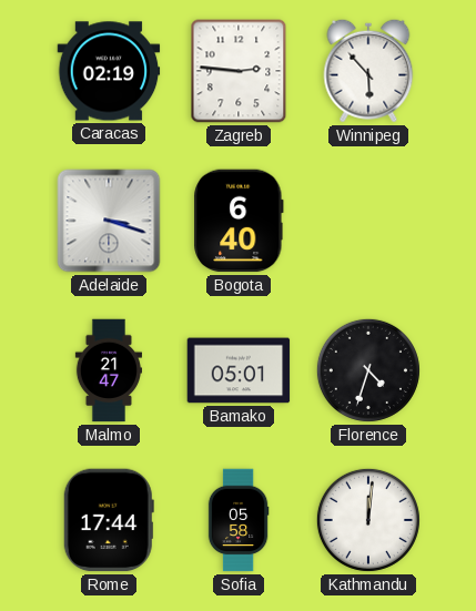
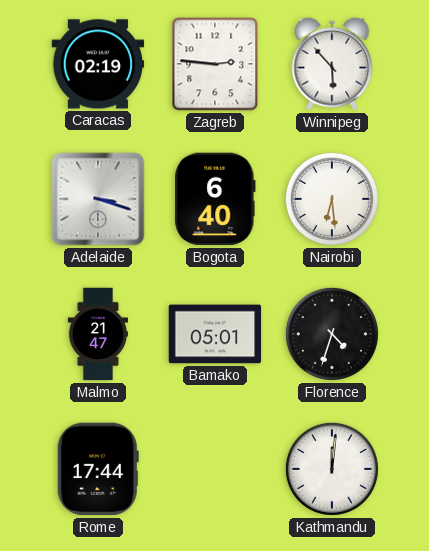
Nairobi: none -> 6:29 (332, 199)
Sofia: 05:58 -> none (239, 520)
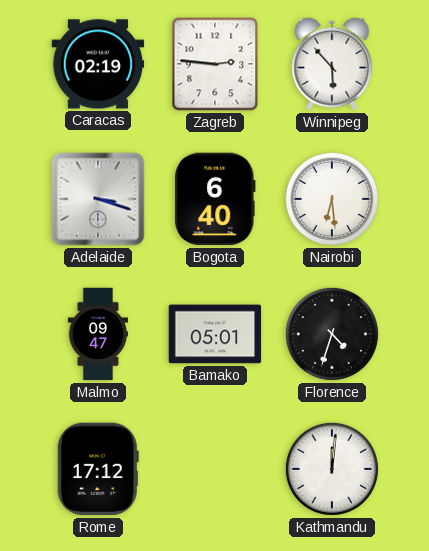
Malmo: 21:47 -> 09:47 (97, 334)
Rome: 17:44 -> 17:12 (98, 469)
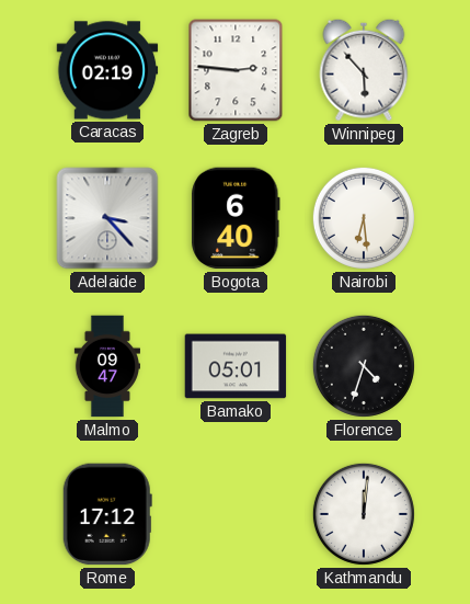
Adelaide: 3:18 -> 3:23 (107, 218)
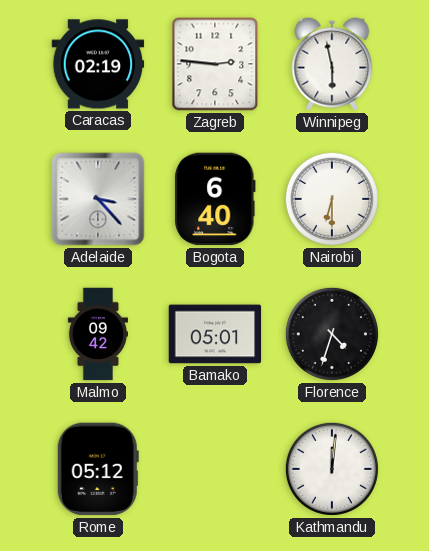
Winnipeg: 5:53 -> 5:58 (332, 64)
Nairobi: 6:29 -> 6:30 (332, 199)
Malmo: 09:47 -> 09:42 (97, 334)
Rome: 17:12 -> 05:12 (98, 469)
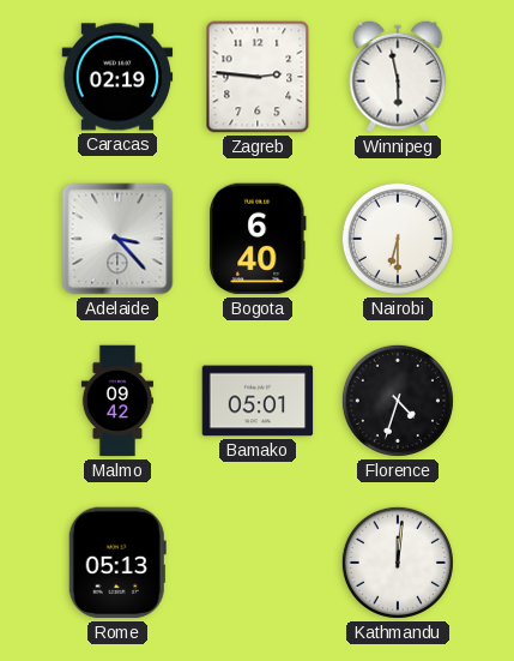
Rome: 05:12 -> 05:13 (117, 563)
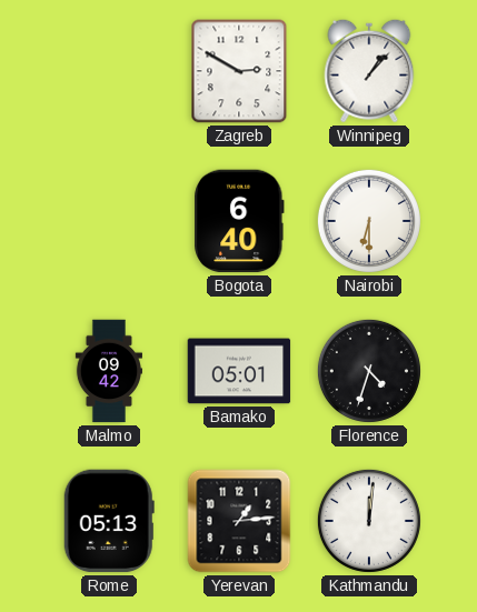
Caracas: 02:19 -> none (117, 77)
Zagreb: 2:46 -> 2:50 (239, 71)
Winnipeg: 5:58 -> 1:07 (369, 71)
Adelaide: 3:23 -> none (117, 239)
Yerevan: none -> 1:14 (239, 521)
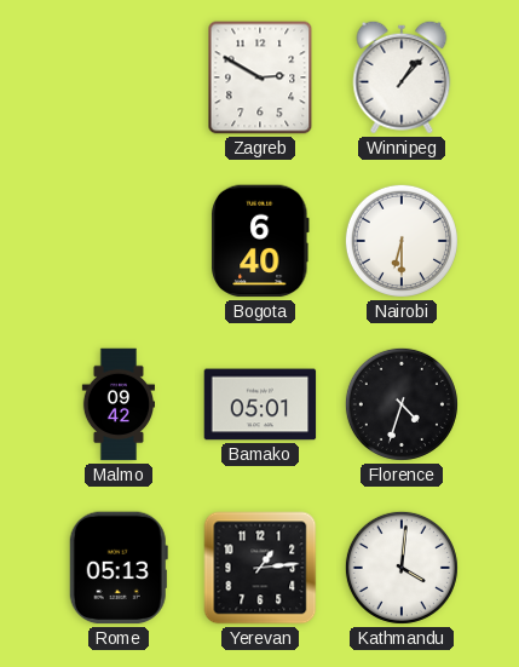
Kathmandu: 12:01 -> 4:01 (402, 568)
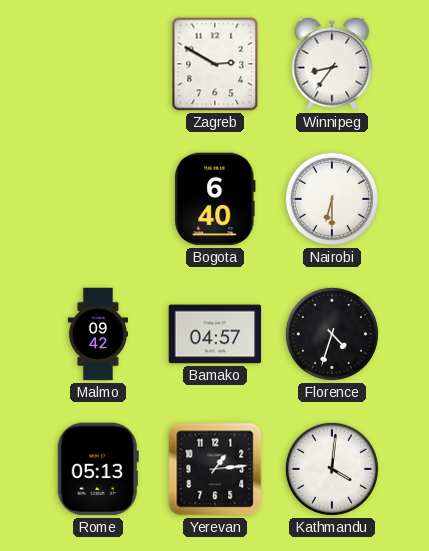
Winnipeg: 1:07 -> 8:36 (332, 64)
Bamako: 05:01 -> 04:57 (215, 334)
